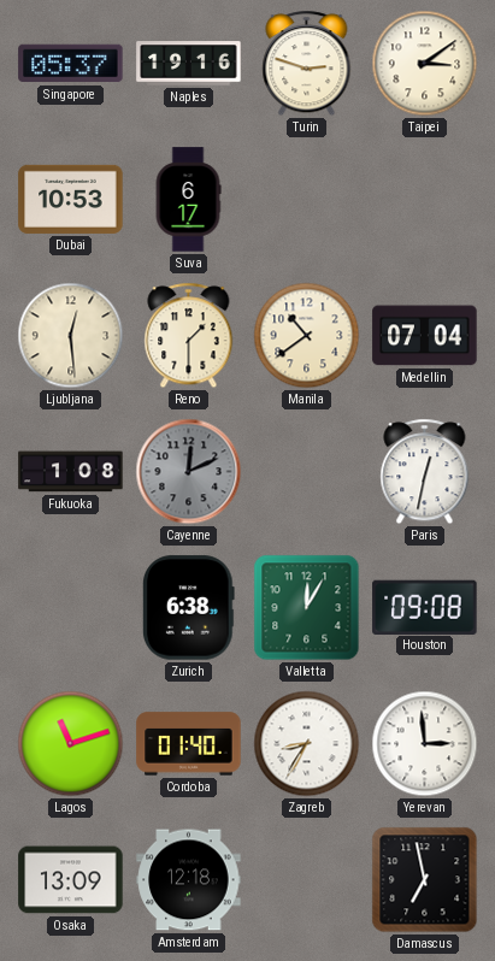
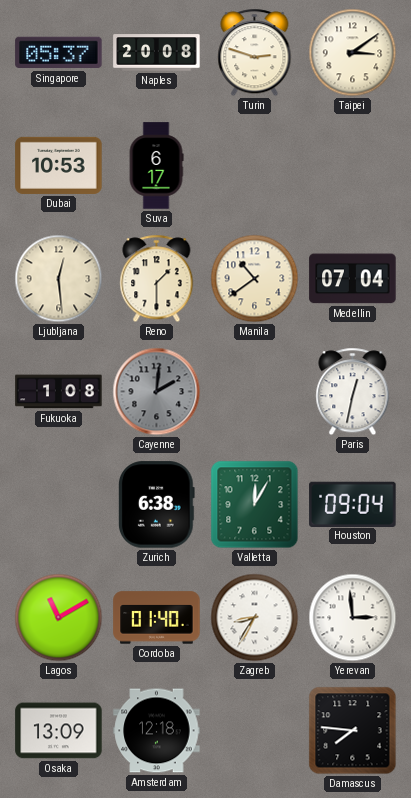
Naples: 19:16 -> 20:08 (157, 53)
Cayenne: 12:11 -> 2:01 (157, 392)
Houston: 09:08 -> 09:04 (353, 504)
Lagos: 11:12 -> 11:10 (59, 618)
Damascus: 6:58 -> 7:46 (353, 731)
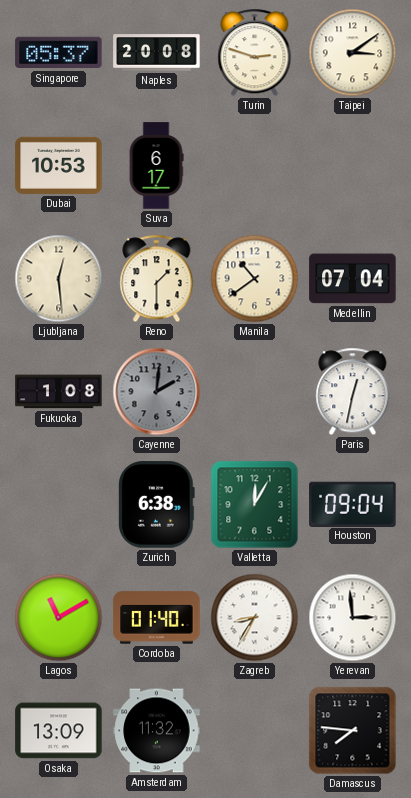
Amsterdam: 12:18 -> 11:32 (157, 731)
